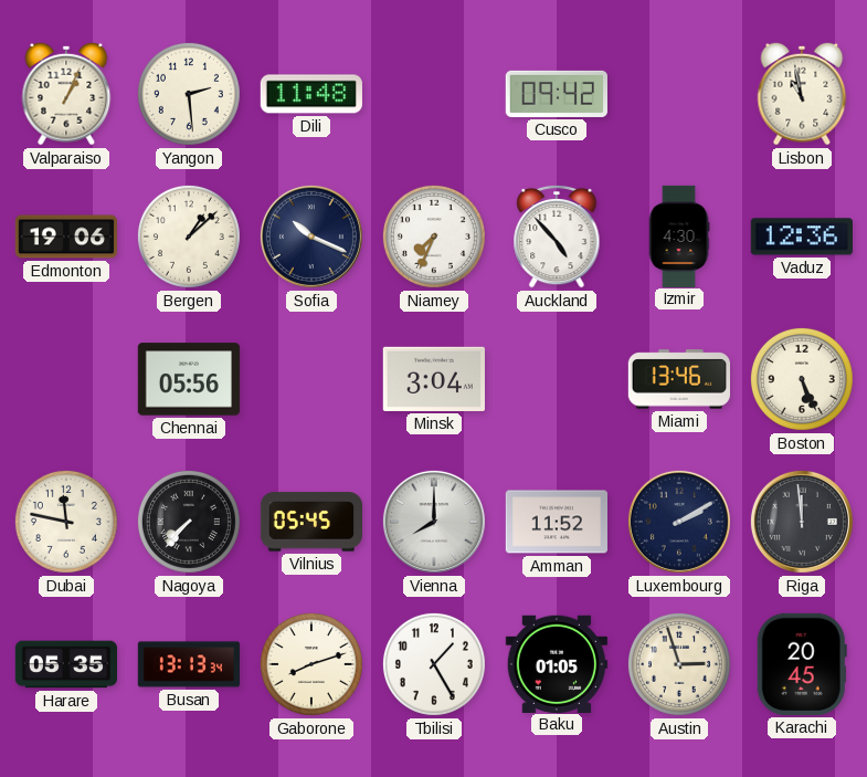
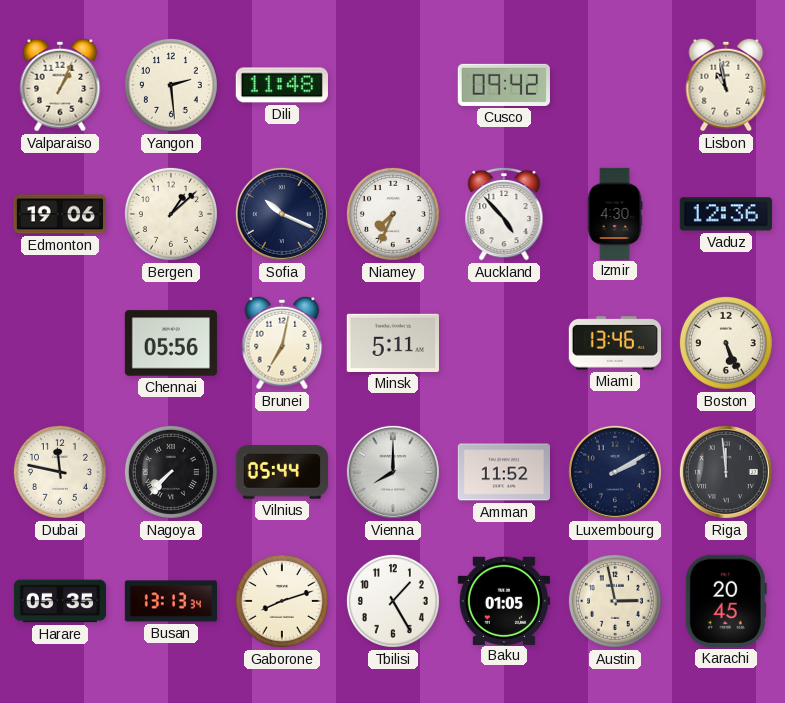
Brunei: none -> 7:02 (282, 343)
Minsk: 3:04 -> 5:11 (393, 343)
Vilnius: 05:45 -> 05:44 (281, 472)
Austin: 2:57 -> 2:58 (615, 601)
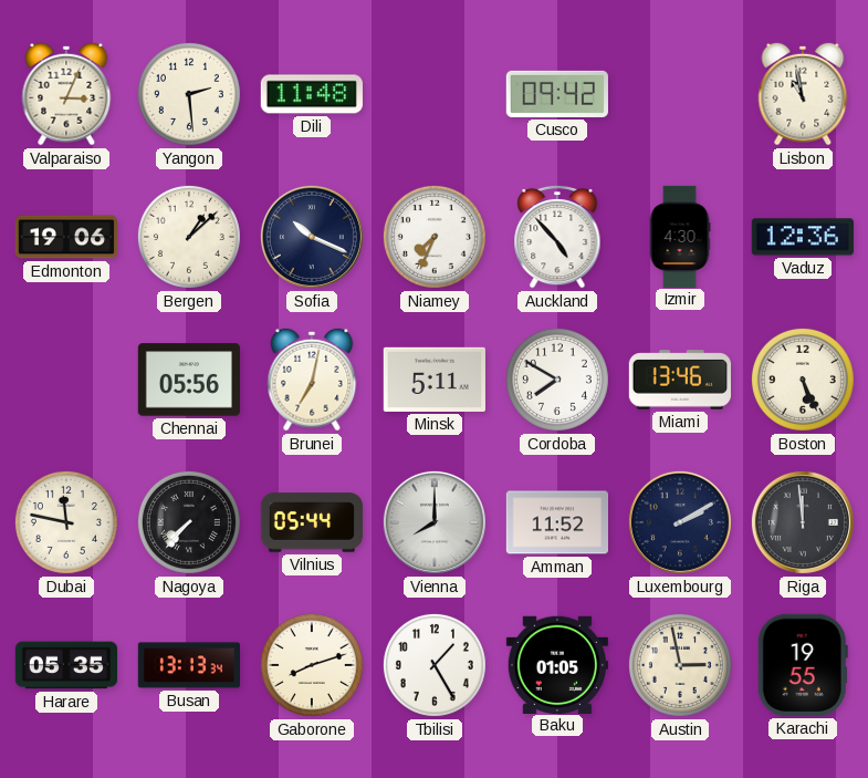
Valparaiso: 1:04 -> 3:04 (66, 94)
Cordoba: none -> 7:50 (557, 380)
Karachi: 20:45 -> 19:55 (803, 665)
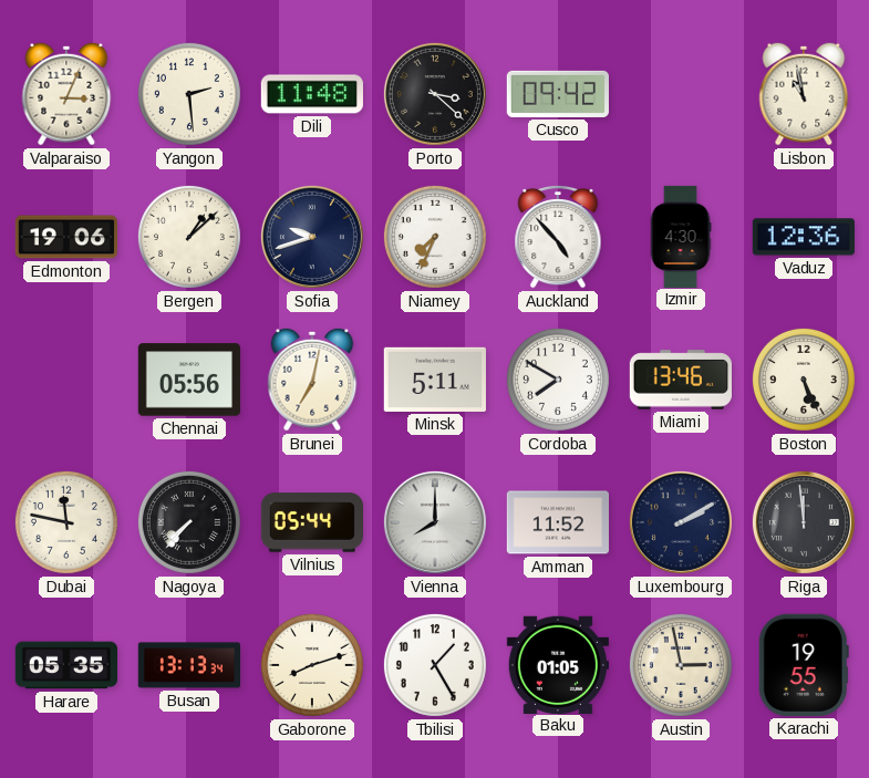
Porto: none -> 3:22 (435, 94)
Sofia: 10:19 -> 9:42 (312, 237)
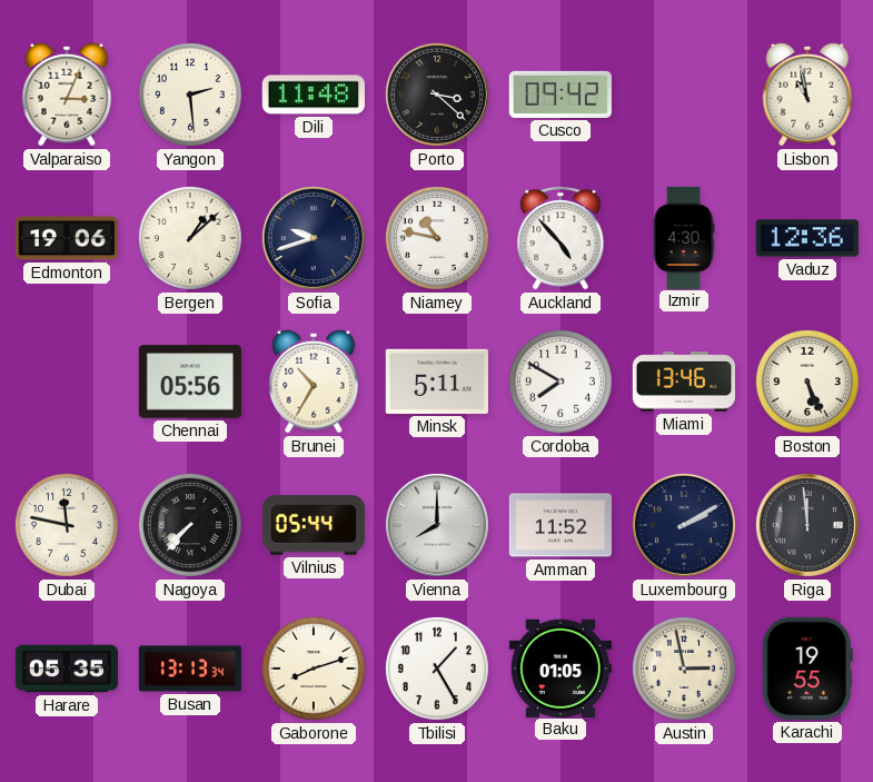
Niamey: 7:34 -> 10:47 (437, 238)
Brunei: 7:02 -> 10:35 (314, 382)
